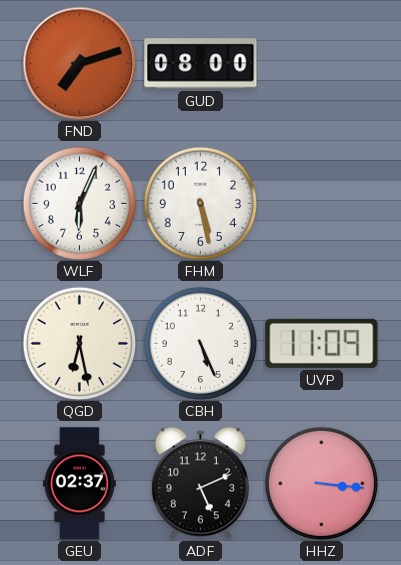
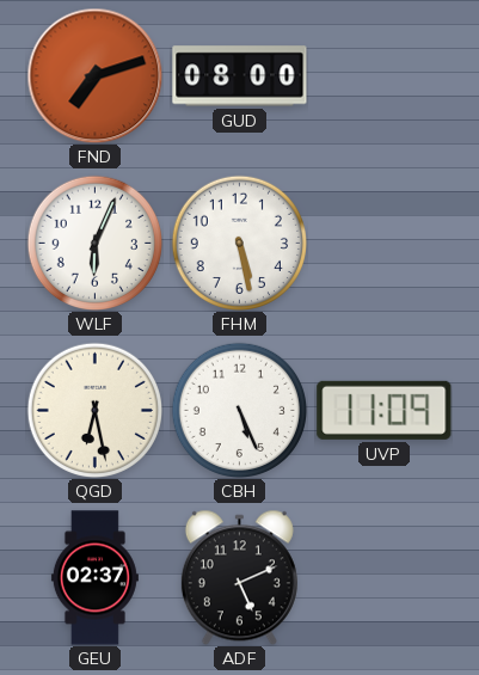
HHZ: 3:16 -> none (321, 483)
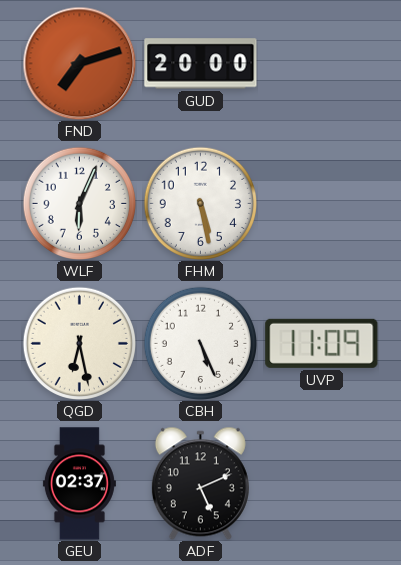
GUD: 08:00 -> 20:00 (201, 64)
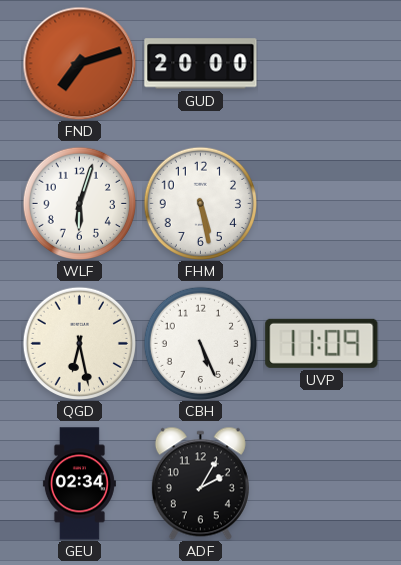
WLF: 6:04 -> 6:03 (79, 203)
GEU: 02:37 -> 02:34 (79, 484)
ADF: 5:11 -> 2:05 (200, 483)
